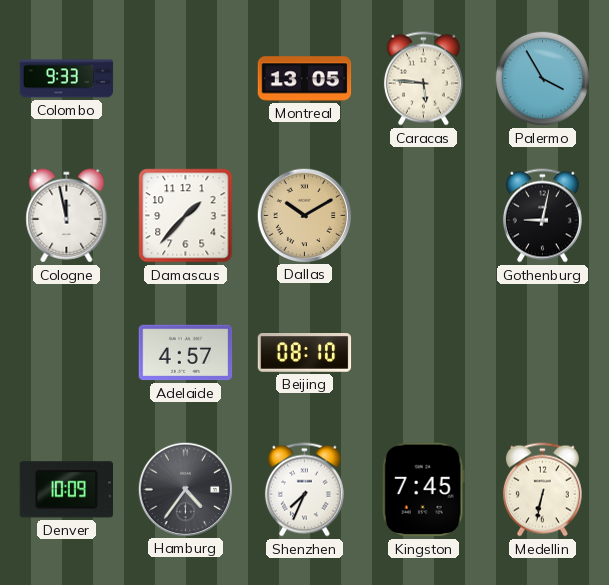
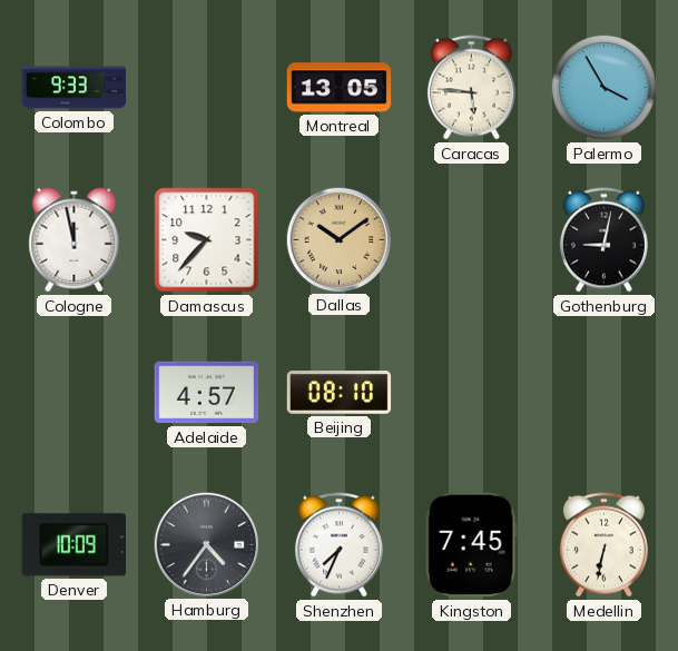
Damascus: 1:37 -> 9:37 (207, 240)
Dallas: 10:10 -> 10:09 (338, 239)
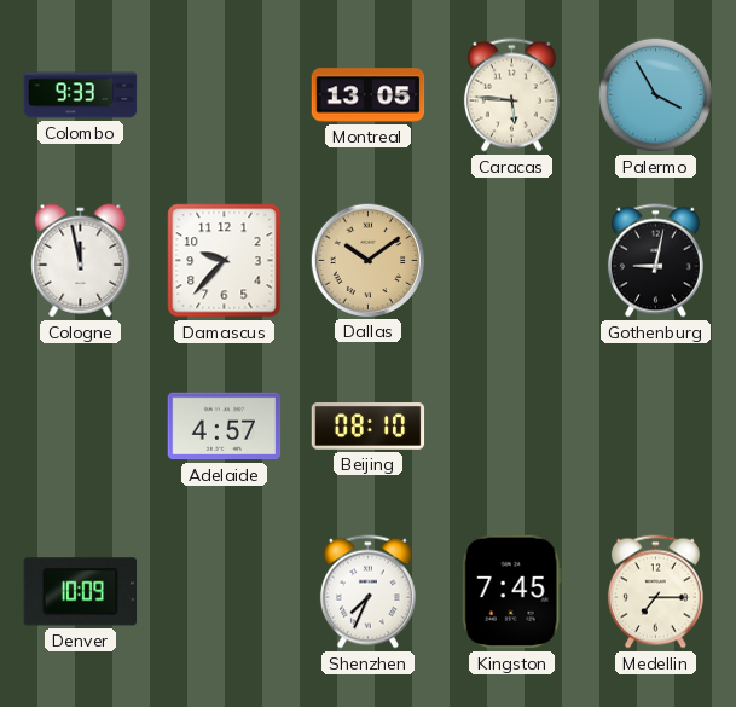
Hamburg: 4:36 -> none (206, 544)
Medellin: 6:32 -> 7:15 (655, 592)
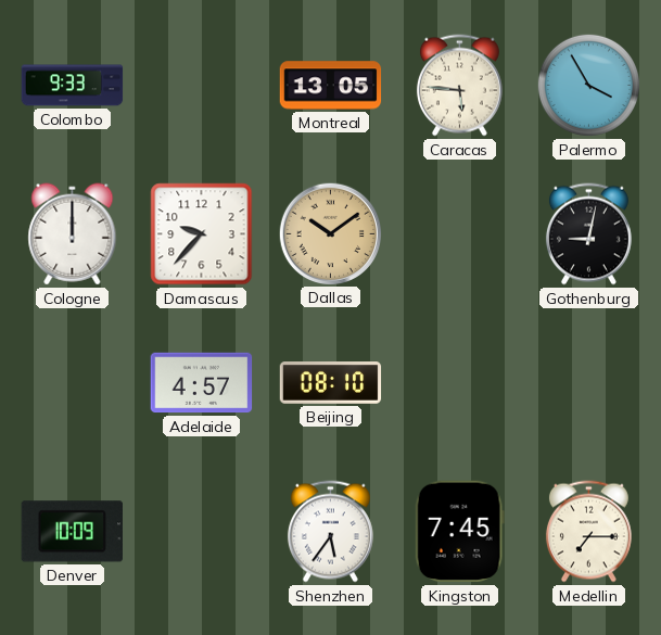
Cologne: 11:58 -> 12:00 (73, 234)
Shenzhen: 7:34 -> 5:36 (330, 532)
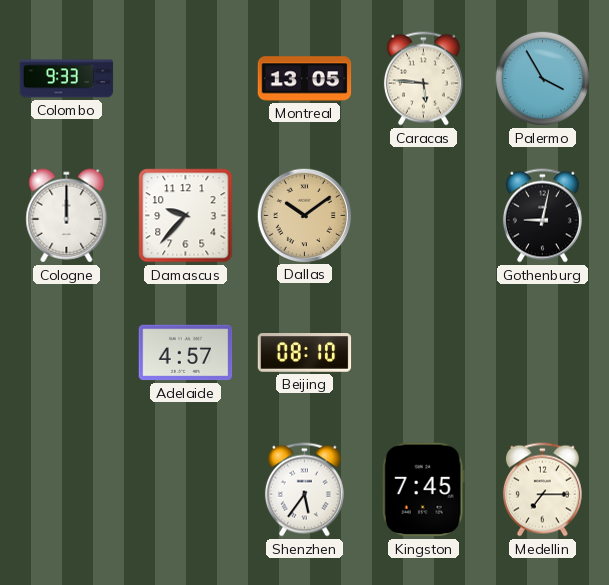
Denver: 10:09 -> none (72, 532)
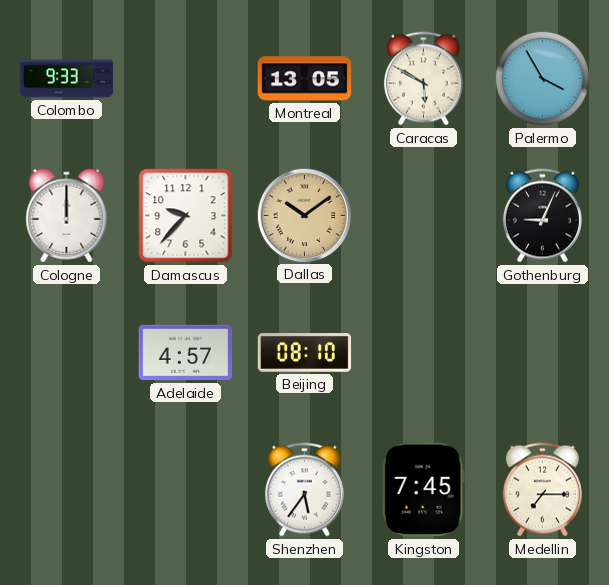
Caracas: 5:46 -> 5:50 (423, 79)
Gothenburg: 9:02 -> 9:04 (542, 216)
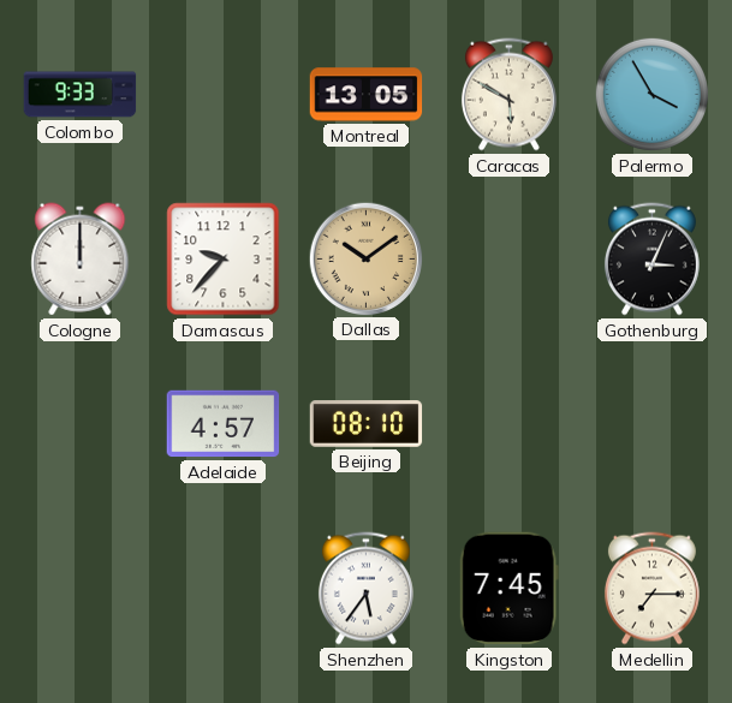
Gothenburg: 9:04 -> 3:04 (651, 260)
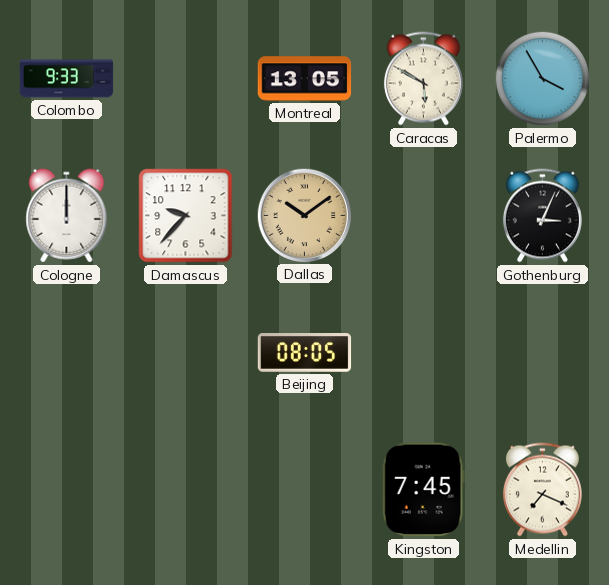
Adelaide: 4:57 -> none (224, 424)
Beijing: 08:10 -> 08:05 (305, 353)
Shenzhen: 5:36 -> none (365, 589)
Medellin: 7:15 -> 7:19 (542, 490)
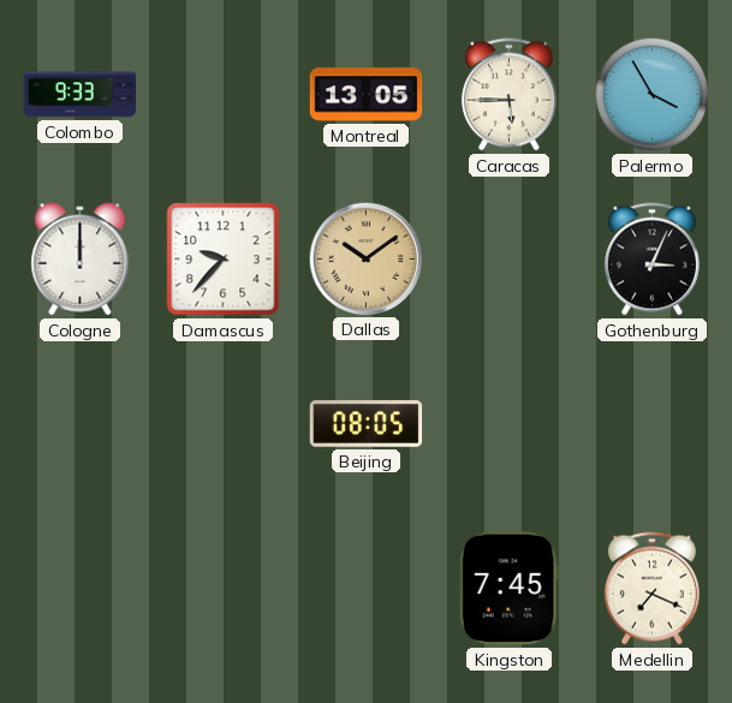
Caracas: 5:50 -> 5:45 (508, 95)
